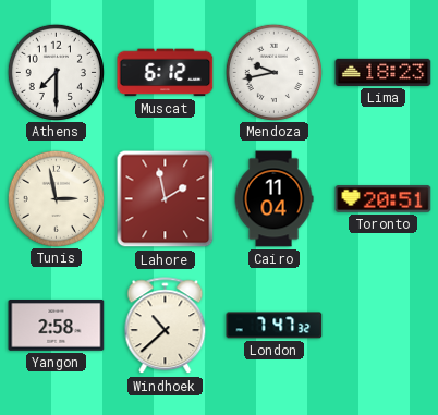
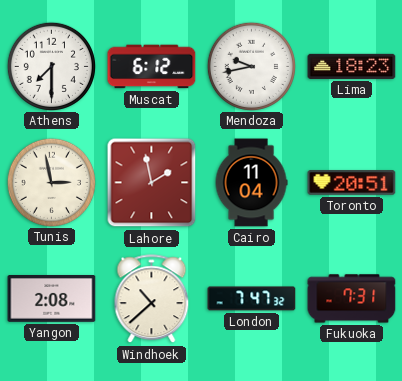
Yangon: 2:58 -> 2:08 (52, 299)
Fukuoka: none -> 7:31 (352, 299)
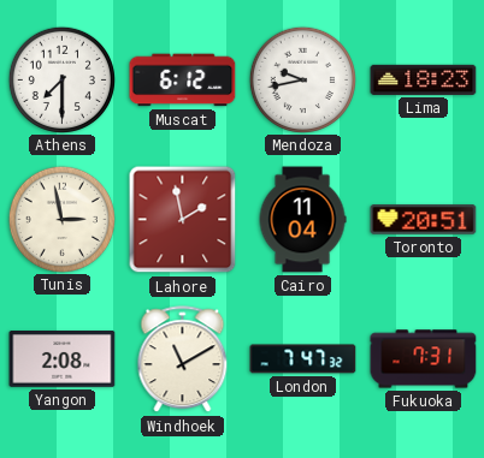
Windhoek: 10:38 -> 11:10 (183, 359)
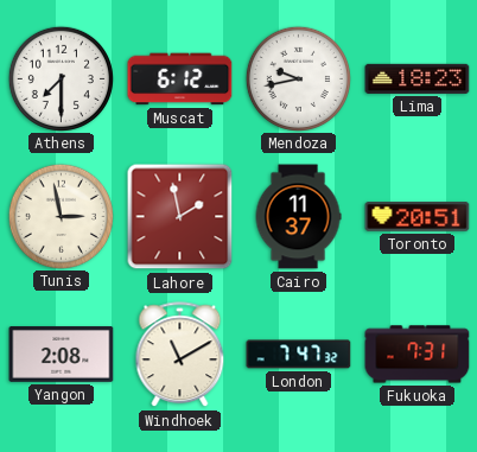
Cairo: 11:04 -> 11:37 (298, 217)
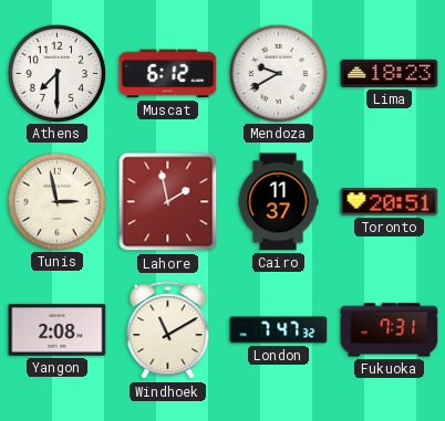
Mendoza: 9:43 -> 9:40 (278, 73)
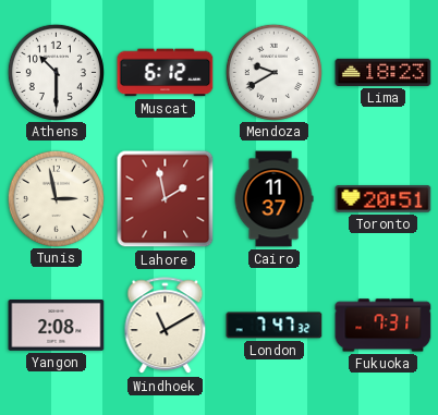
Athens: 7:30 -> 10:30 (56, 72)
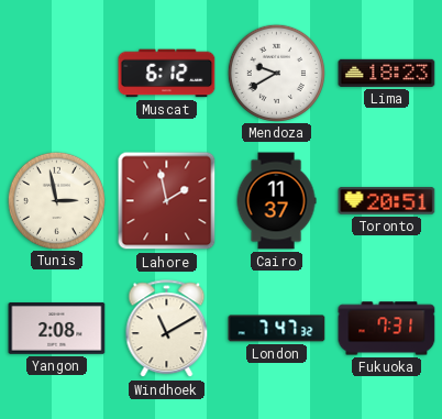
Athens: 10:30 -> none (56, 72)
